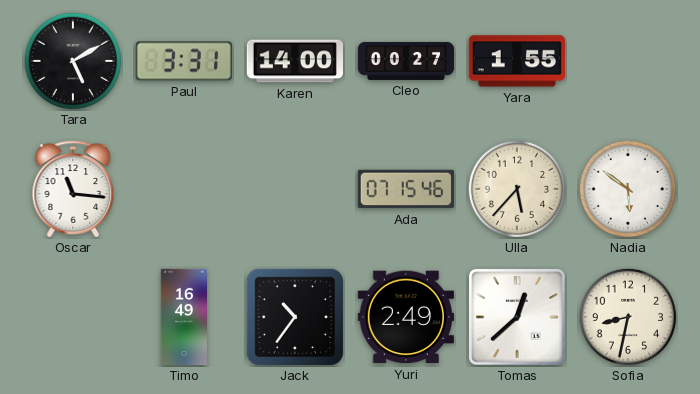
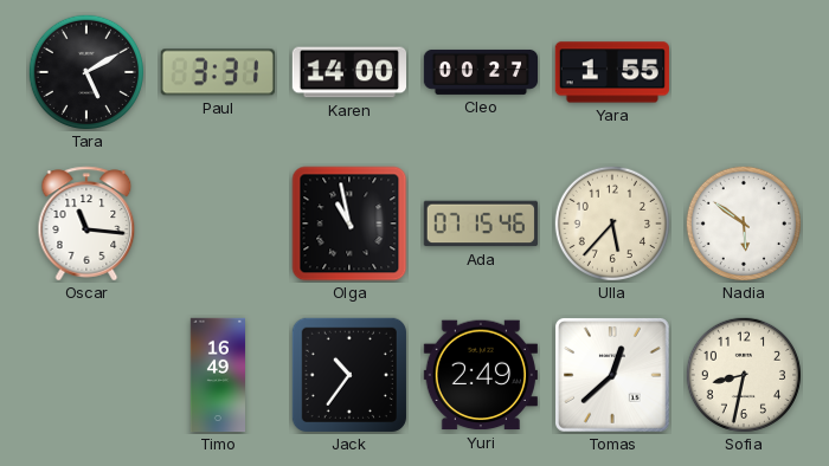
Olga: none -> 10:58 (349, 224)
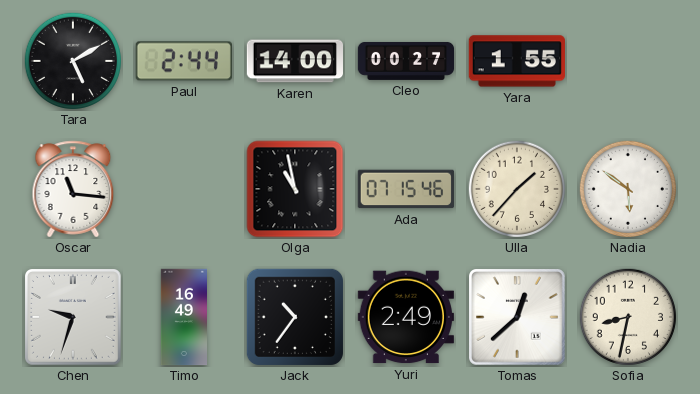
Paul: 3:31 -> 2:44 (184, 61)
Ulla: 5:37 -> 1:37 (516, 188)
Chen: none -> 9:33 (74, 318)
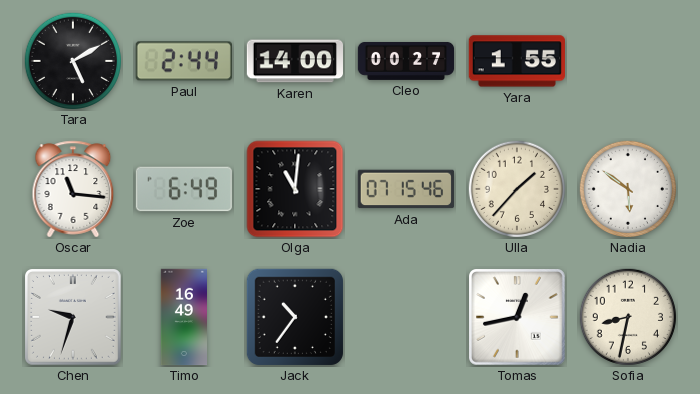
Zoe: none -> 6:49 (184, 189)
Olga: 10:58 -> 11:01 (295, 189)
Yuri: 2:49 -> none (406, 317)
Tomas: 12:38 -> 12:43 (518, 318)
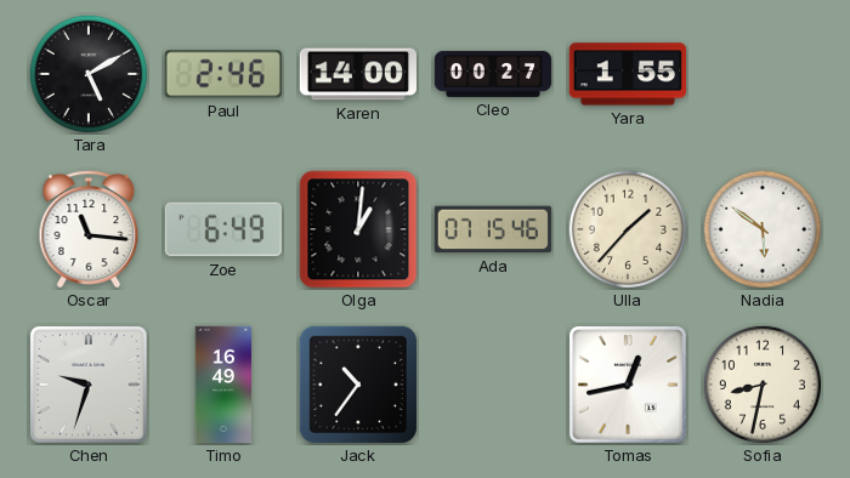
Paul: 2:44 -> 2:46 (223, 74)
Olga: 11:01 -> 1:01 (358, 229)
